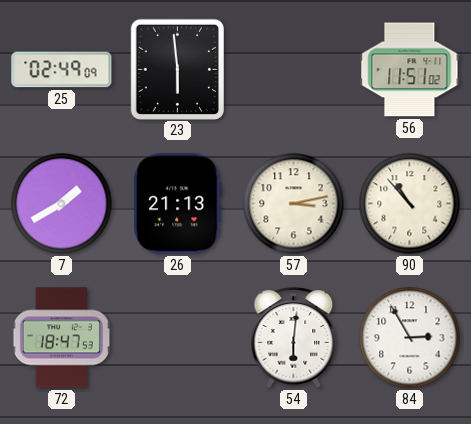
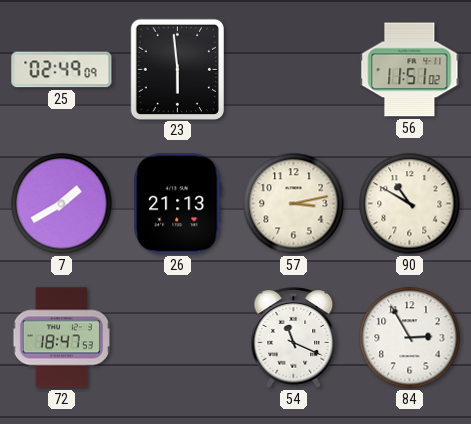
90: 10:53 -> 10:50 (410, 204)
54: 6:01 -> 11:19 (294, 338)
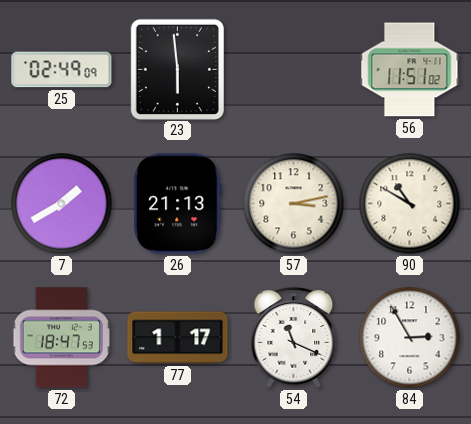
77: none -> 1:17 (178, 338)
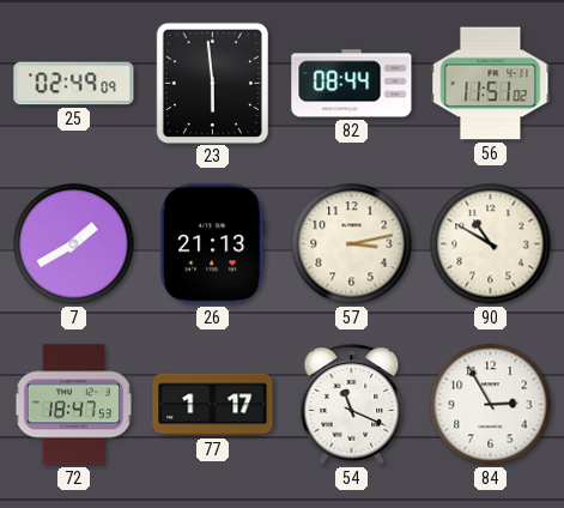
82: none -> 08:44 (352, 84)
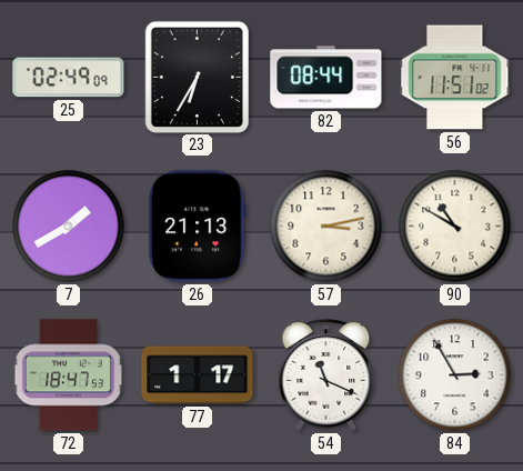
23: 5:59 -> 6:35 (197, 77)
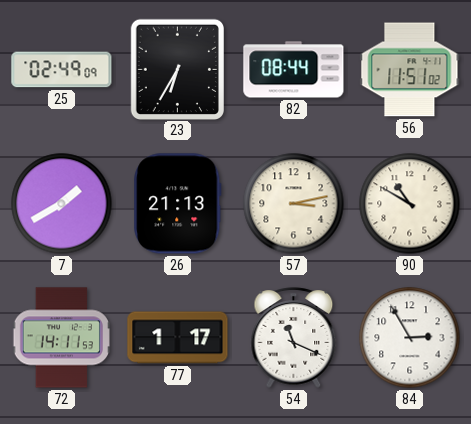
72: 18:47 -> 14:11 (61, 338)
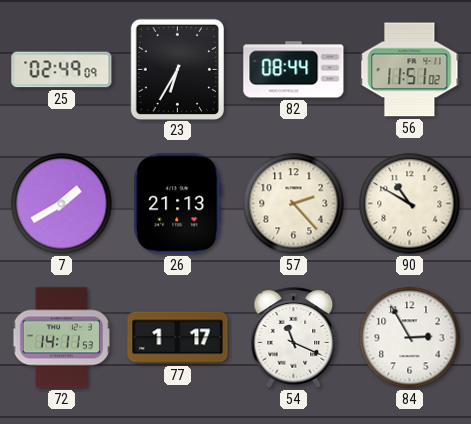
57: 3:13 -> 2:23 (294, 204)
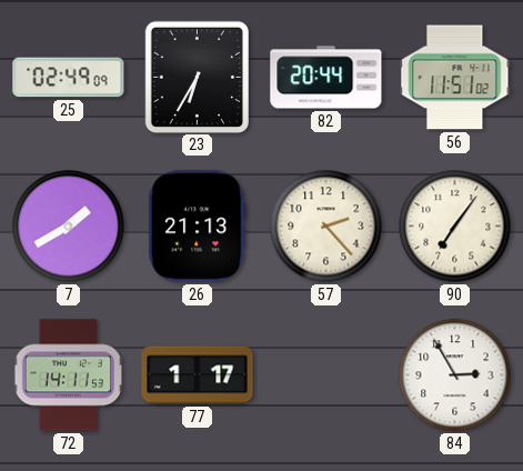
82: 08:44 -> 20:44 (326, 78)
90: 10:50 -> 7:06 (455, 227)
54: 11:19 -> none (294, 338)
